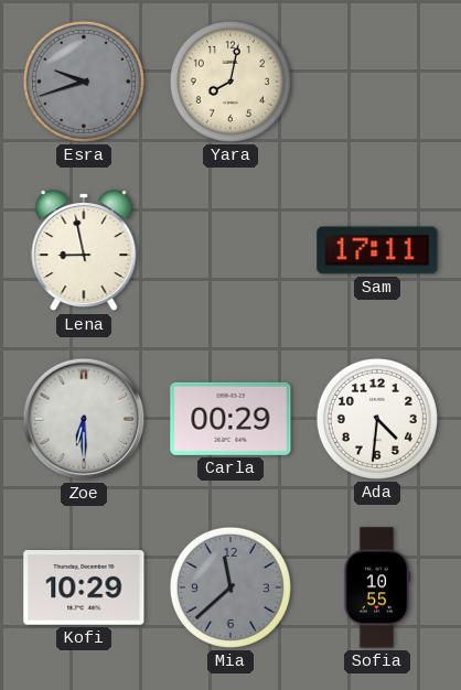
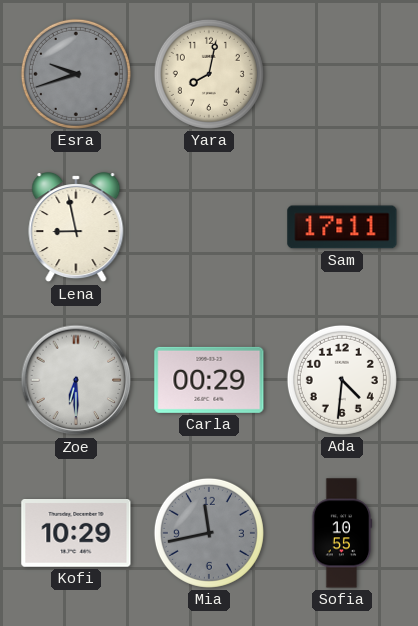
Mia: 11:38 -> 11:43 (209, 533)
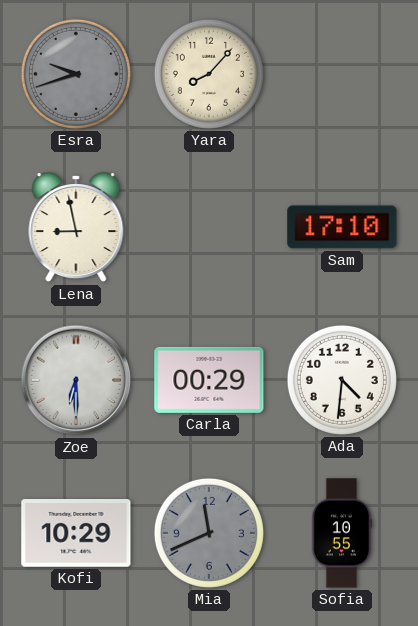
Yara: 8:02 -> 8:07 (209, 74)
Sam: 17:11 -> 17:10 (342, 227)
Mia: 11:43 -> 11:41 (209, 533)
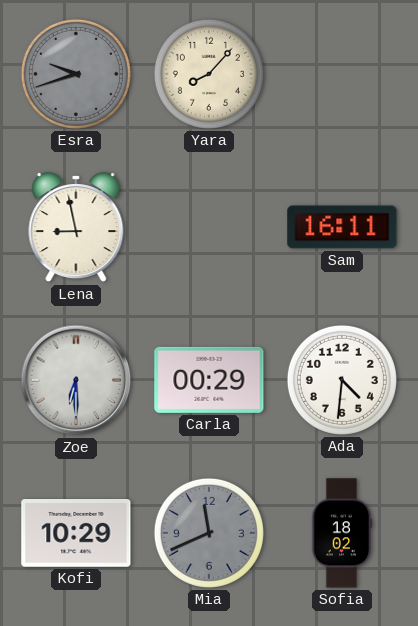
Sam: 17:10 -> 16:11 (342, 227)
Sofia: 10:55 -> 18:02 (342, 533)
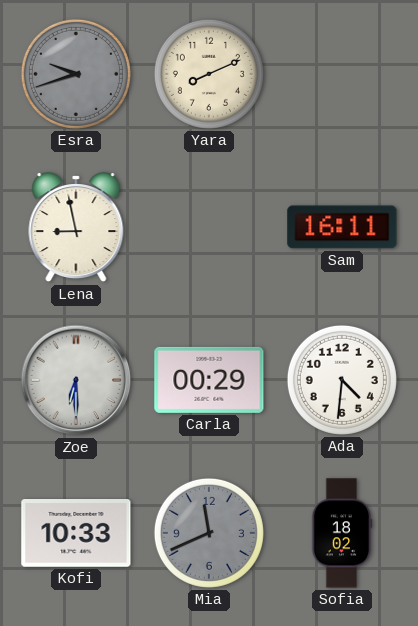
Yara: 8:07 -> 8:11 (209, 74)
Kofi: 10:29 -> 10:33 (76, 533)
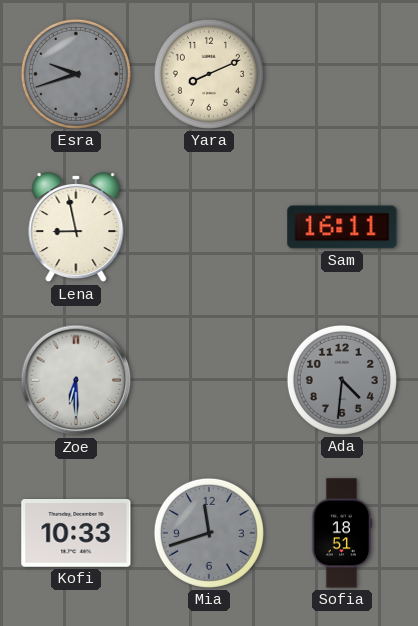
Carla: 00:29 -> none (209, 380)
Ada dial: white -> grey (342, 380)
Mia: 11:41 -> 11:42 (209, 533)
Sofia: 18:02 -> 18:51 (342, 533)
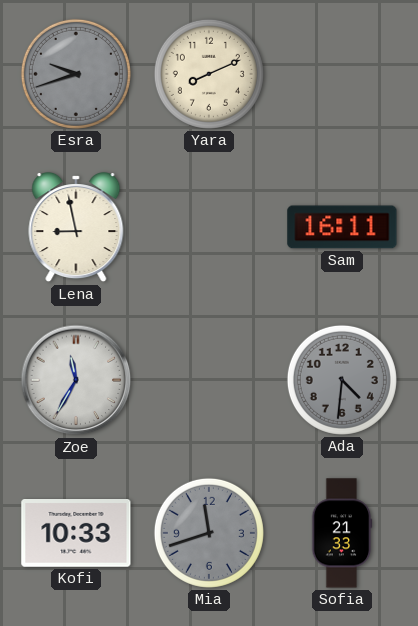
Zoe: 6:30 -> 11:35 (76, 380)
Sofia: 18:51 -> 21:33 (342, 533)
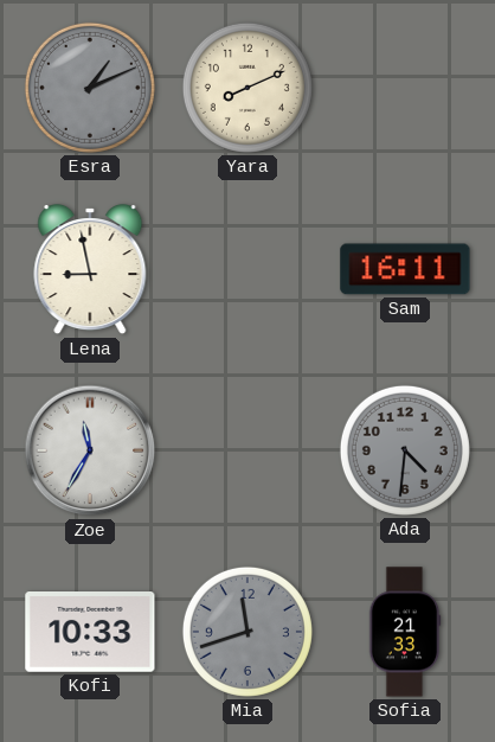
Esra: 9:42 -> 1:11 (90, 88)
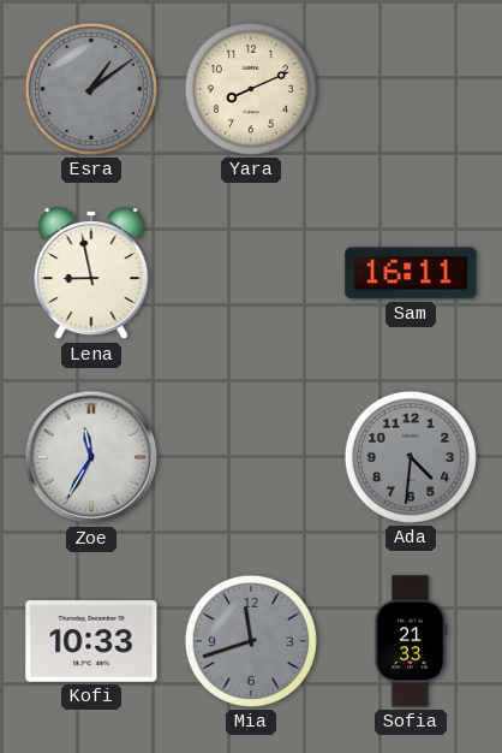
Esra: 1:11 -> 1:09 (91, 89)
